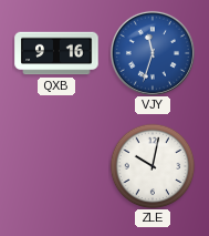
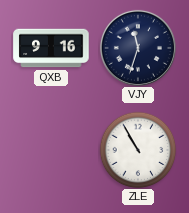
VJY dial: blue -> navy (138, 48)
ZLE: 10:02 -> 10:55 (138, 150)
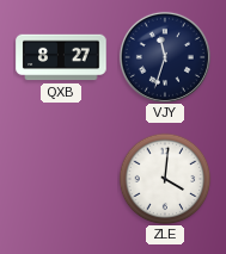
QXB: 9:16 -> 8:27 (61, 57)
ZLE: 10:55 -> 4:01 (165, 179)
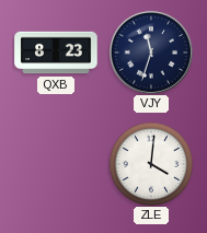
QXB: 8:27 -> 8:23 (56, 53)
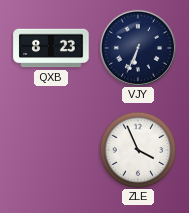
VJY: 11:33 -> 6:34 (138, 48)
ZLE: 4:01 -> 3:56 (138, 150)
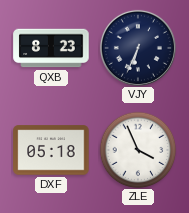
DXF: none -> 05:18 (51, 150)
